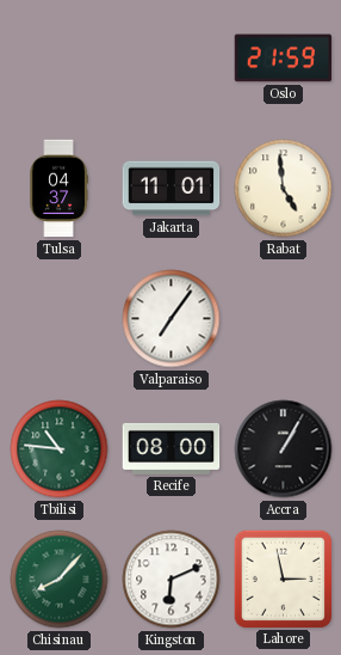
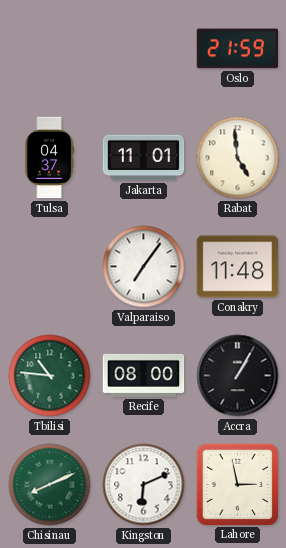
Conakry: none -> 11:48 (238, 267)
Chisinau: 8:07 -> 8:11 (50, 485)
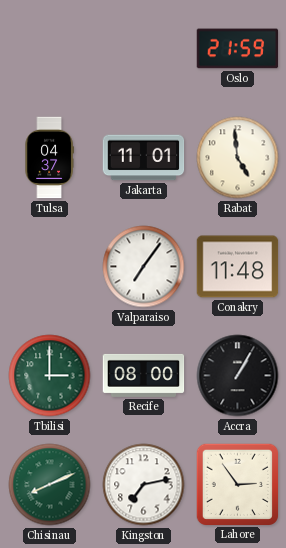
Tbilisi: 10:46 -> 3:00 (50, 376)
Kingston: 6:11 -> 7:13 (144, 485)
Lahore: 2:58 -> 2:54 (237, 484)
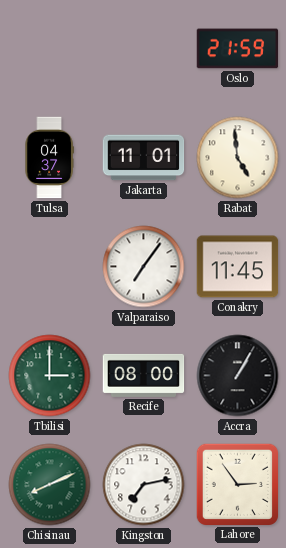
Conakry: 11:48 -> 11:45 (238, 267)
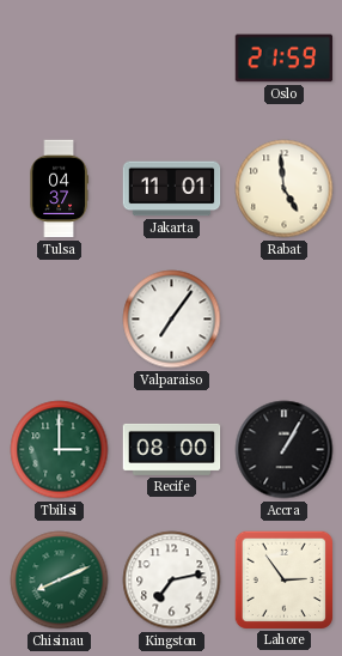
Conakry: 11:45 -> none (238, 267)
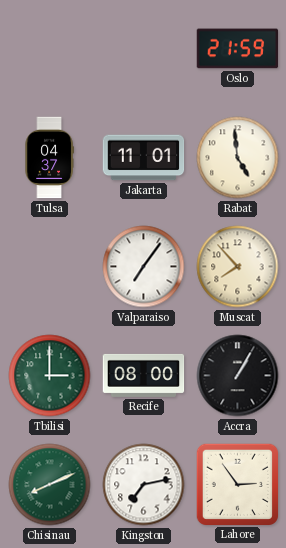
Muscat: none -> 7:53 (238, 267)
